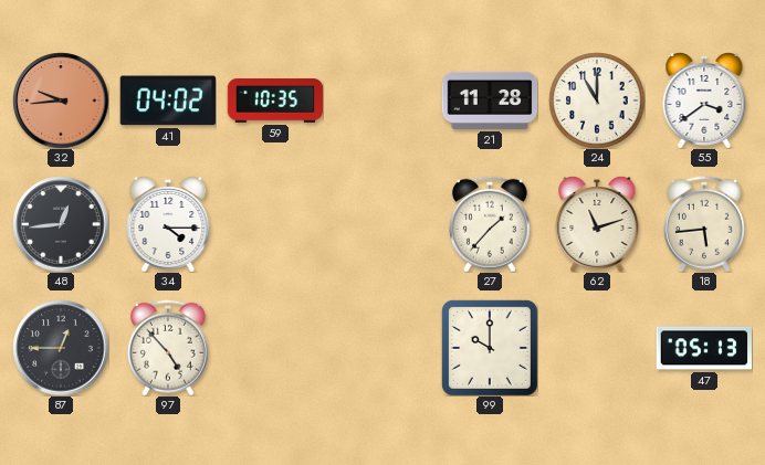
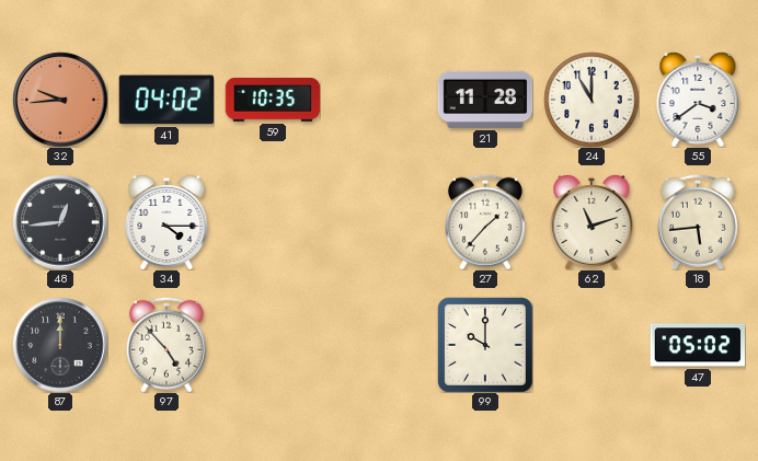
87: 12:45 -> 12:00 (60, 345)
47: 05:13 -> 05:02 (697, 345)
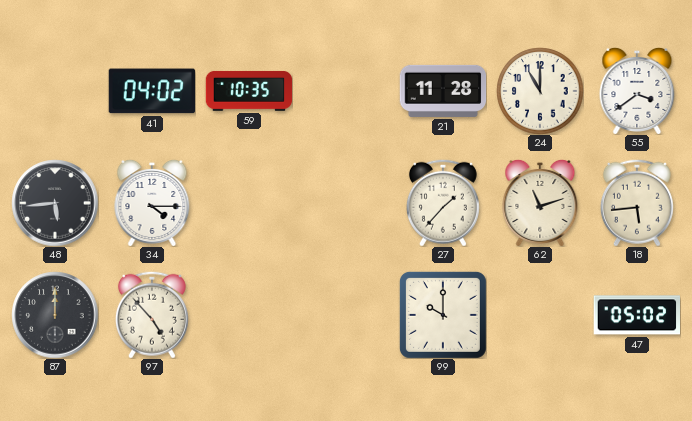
32: 9:44 -> none (60, 100)
48: 12:44 -> 5:44 (55, 203)
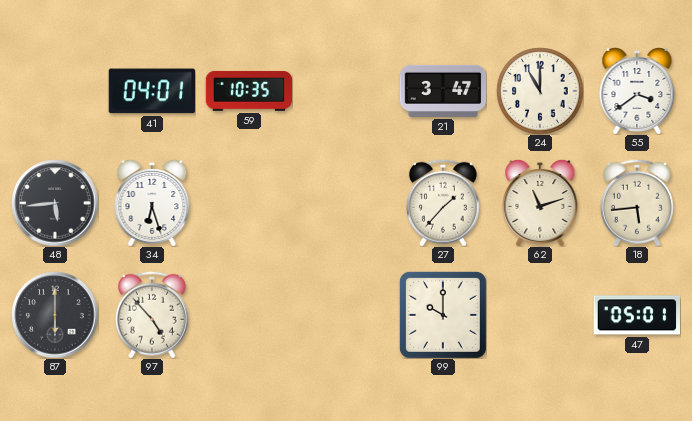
41: 04:02 -> 04:01 (151, 91)
21: 11:28 -> 3:47 (443, 91)
34: 4:15 -> 6:27 (152, 203)
87: 12:00 -> 6:00 (55, 315)
47: 05:02 -> 05:01 (636, 315)
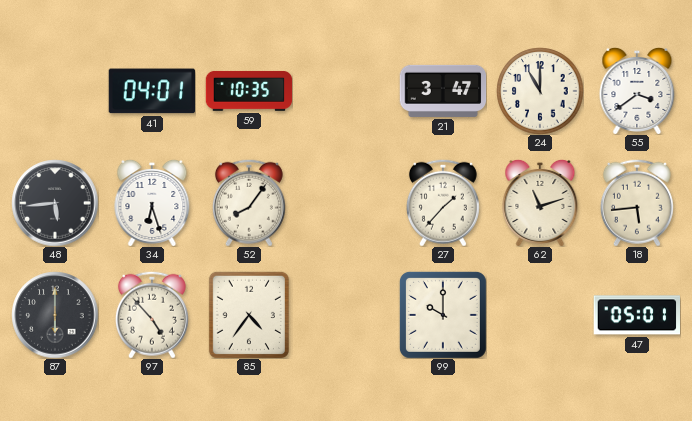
52: none -> 8:06 (249, 203)
85: none -> 4:36 (249, 315)
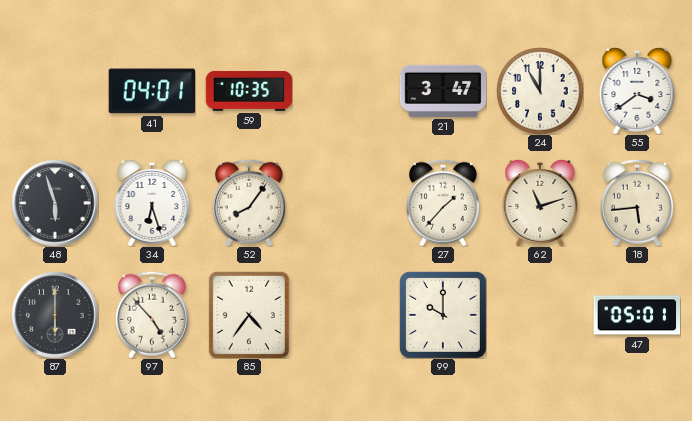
48: 5:44 -> 5:57 (55, 203)
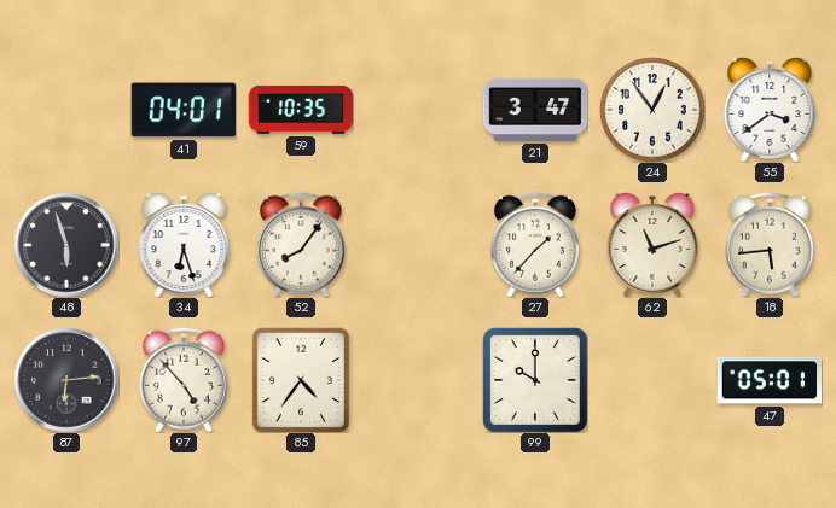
24: 11:00 -> 12:54 (652, 110)
87: 6:00 -> 6:14 (66, 380)
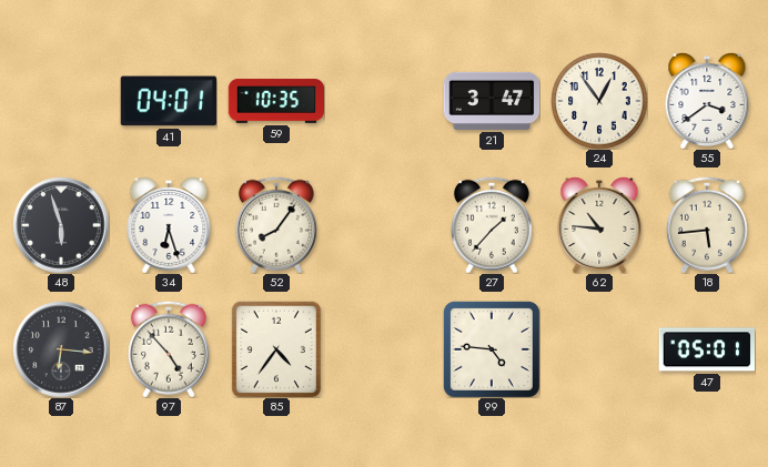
62: 11:12 -> 10:46 (599, 225)
87: 6:14 -> 6:16 (61, 349)
99: 10:00 -> 4:46 (492, 349)
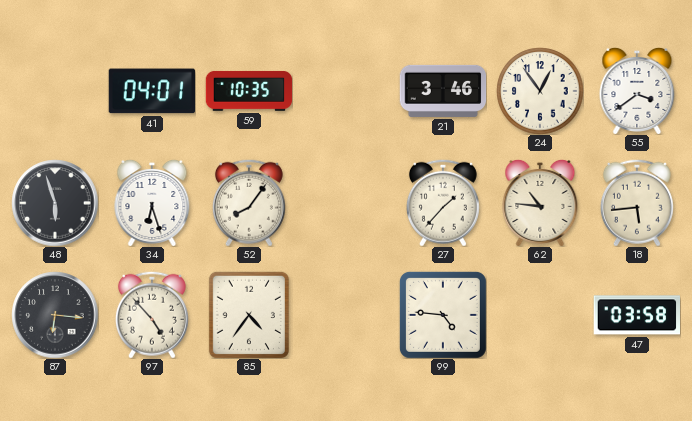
21: 3:47 -> 3:46 (443, 91)
47: 05:01 -> 03:58 (636, 315)
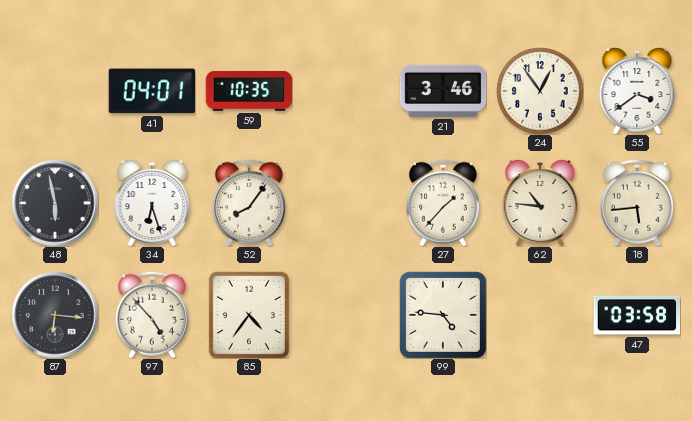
48: 5:57 -> 5:58 (55, 203)
